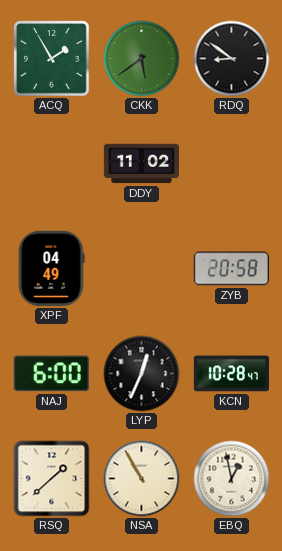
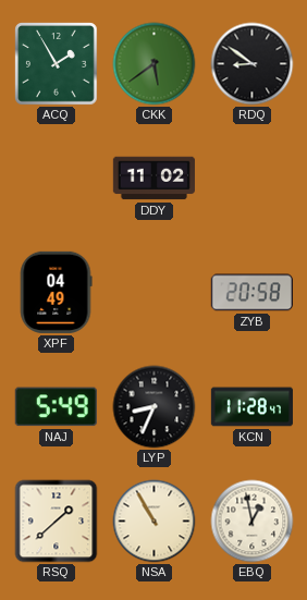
NAJ: 6:00 -> 5:49 (56, 407)
LYP: 12:34 -> 8:34 (155, 407)
KCN: 10:28 -> 11:28 (251, 407)
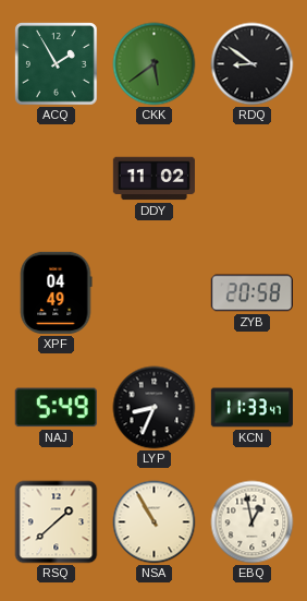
KCN: 11:28 -> 11:33 (251, 408)
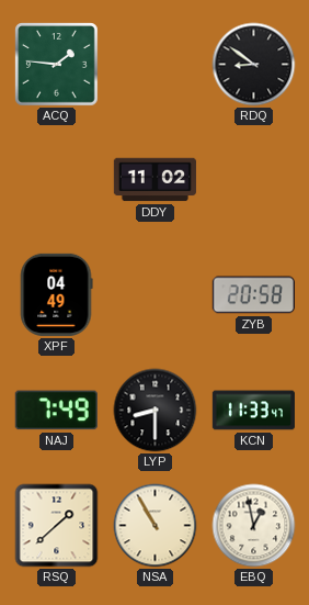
ACQ: 1:55 -> 1:46 (57, 65)
CKK: 5:39 -> none (155, 64)
NAJ: 5:49 -> 7:49 (56, 411)
LYP: 8:34 -> 8:30 (156, 411)
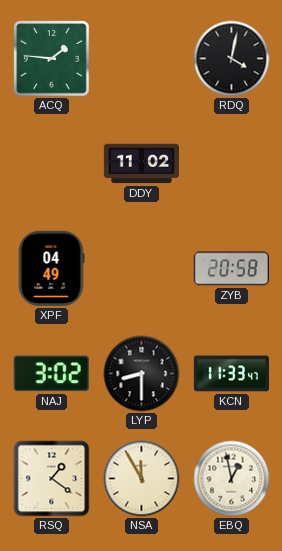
RDQ: 8:51 -> 4:02 (232, 59)
NAJ: 7:49 -> 3:02 (51, 374)
RSQ: 1:38 -> 1:21 (52, 479)
NSA: 10:55 -> 11:55 (142, 479)
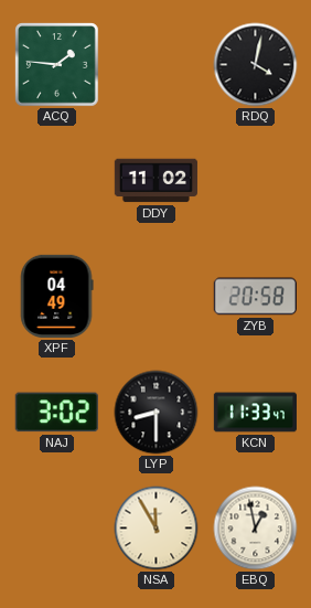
RSQ: 1:21 -> none (52, 479)
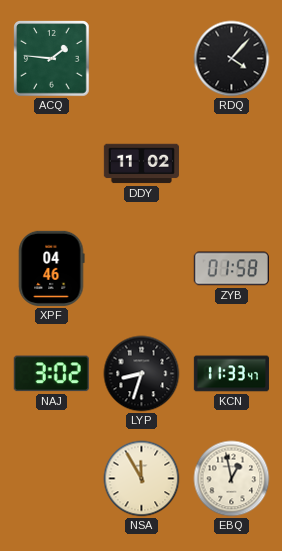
RDQ: 4:02 -> 4:07 (232, 59)
XPF: 04:49 -> 04:46 (51, 268)
ZYB: 20:58 -> 01:58 (231, 269)
LYP: 8:30 -> 8:33 (142, 374)
